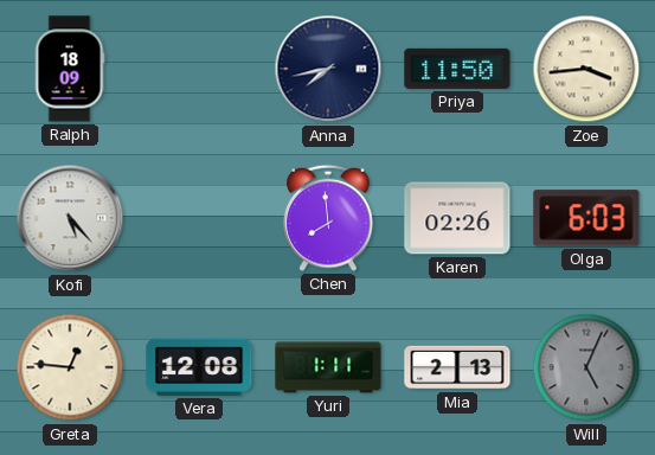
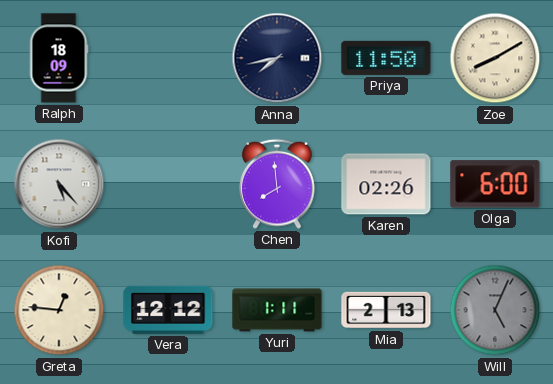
Zoe: 3:44 -> 8:10 (495, 58)
Olga: 6:03 -> 6:00 (495, 184)
Vera: 12:08 -> 12:12 (168, 310)
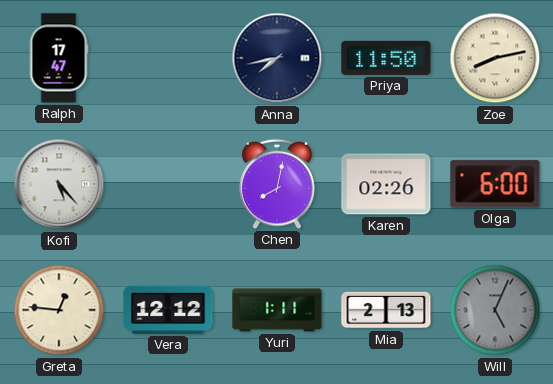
Ralph: 18:09 -> 17:47 (59, 58)
Zoe: 8:10 -> 8:13 (495, 58)
Chen: 7:59 -> 8:02 (277, 184)
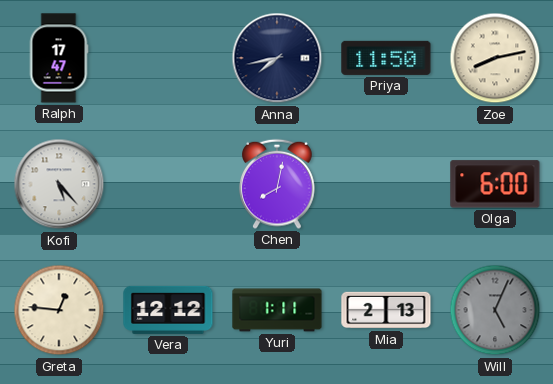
Karen: 02:26 -> none (386, 184)
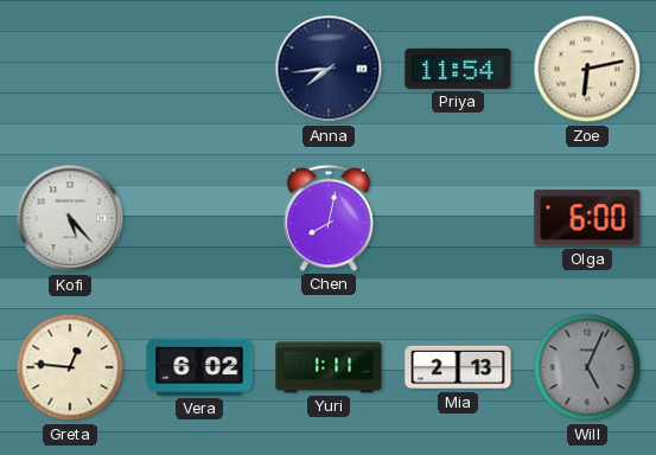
Ralph: 17:47 -> none (59, 58)
Anna: 7:43 -> 7:44 (329, 69)
Priya: 11:50 -> 11:54 (458, 69)
Zoe: 8:13 -> 6:13 (587, 69)
Vera: 12:12 -> 6:02 (199, 367)
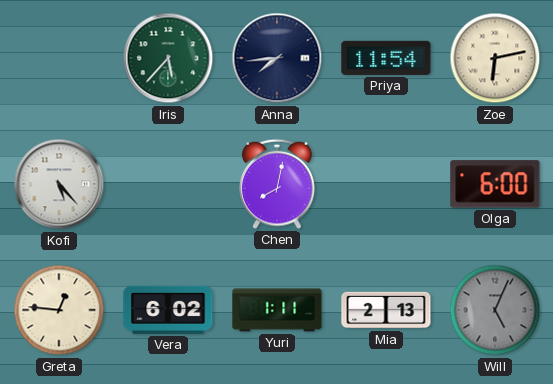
Iris: none -> 5:37 (168, 58)
